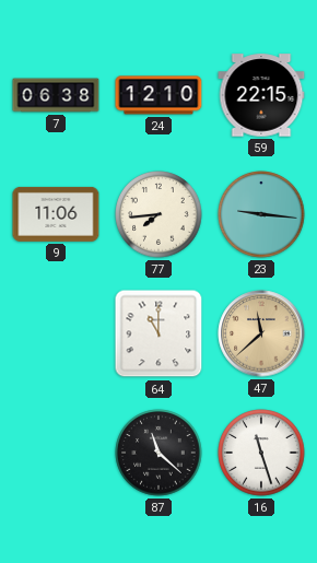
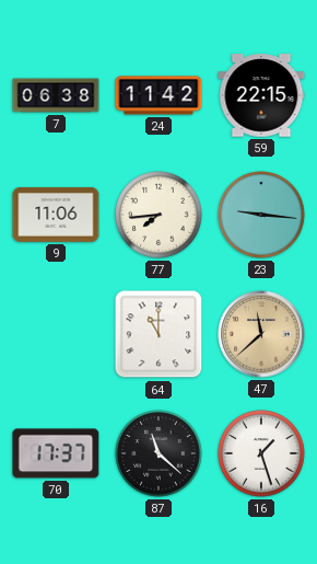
24: 12:10 -> 11:42 (158, 95)
70: none -> 17:37 (56, 453)
16: 11:27 -> 1:27 (261, 453)
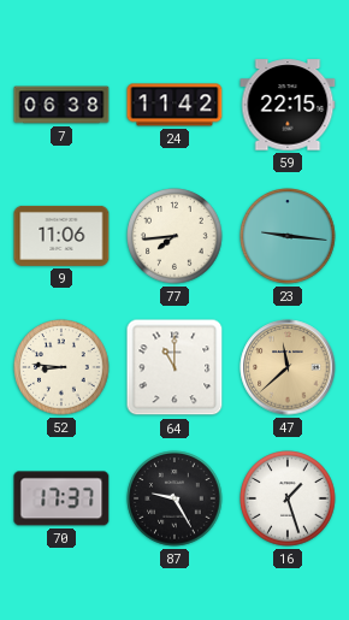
52: none -> 8:46 (61, 367)
87: 11:22 -> 9:25 (174, 498)
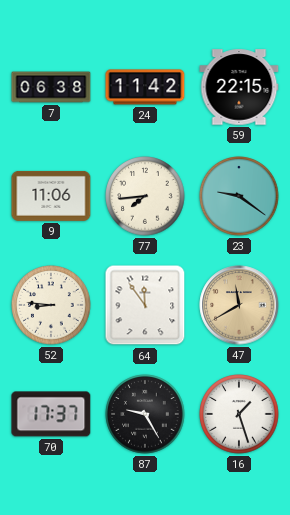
23: 9:16 -> 9:21 (239, 196)
64: 11:00 -> 11:54 (145, 305)
47: 11:38 -> 11:40 (239, 305)
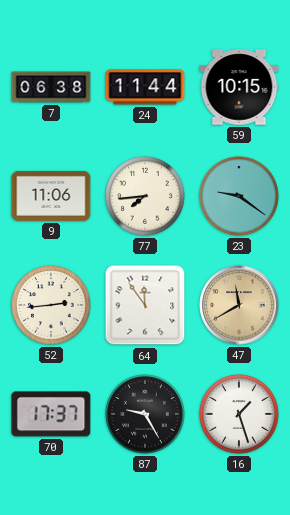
24: 11:42 -> 11:44 (145, 87)
59: 22:15 -> 10:15 (239, 87)
52: 8:46 -> 2:44 (51, 305)
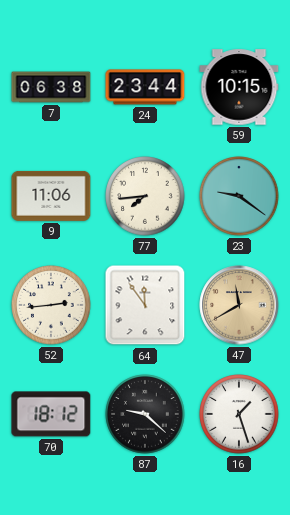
24: 11:44 -> 23:44 (145, 87)
70: 17:37 -> 18:12 (51, 414)
87: 9:25 -> 9:22 (145, 414)
